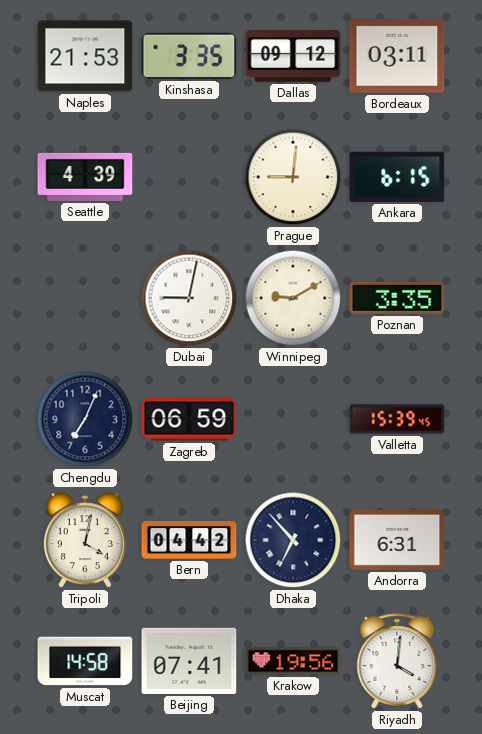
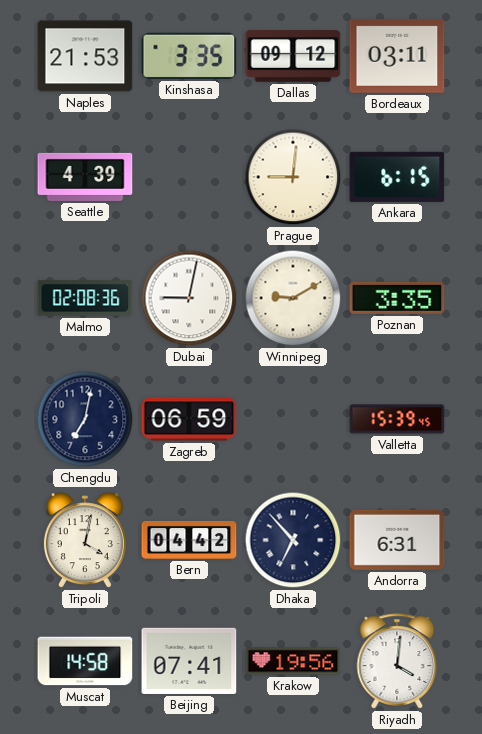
Malmo: none -> 02:08 (85, 298)
Chengdu: 7:04 -> 7:02 (85, 419)
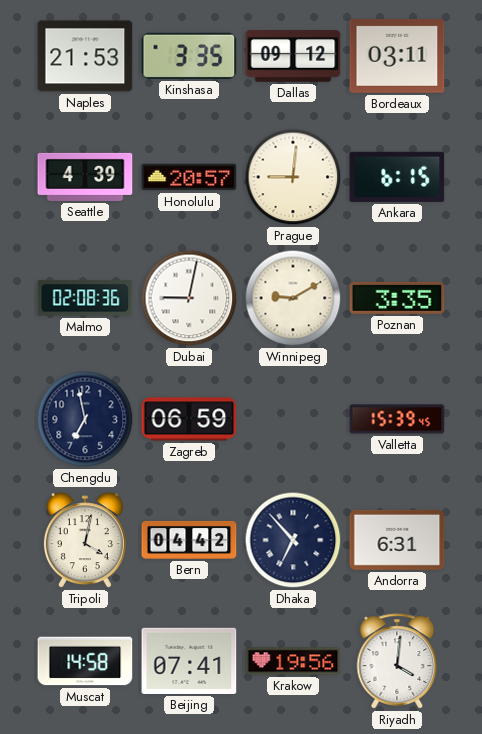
Honolulu: none -> 20:57 (189, 177)
Chengdu: 7:02 -> 6:58 (85, 419)
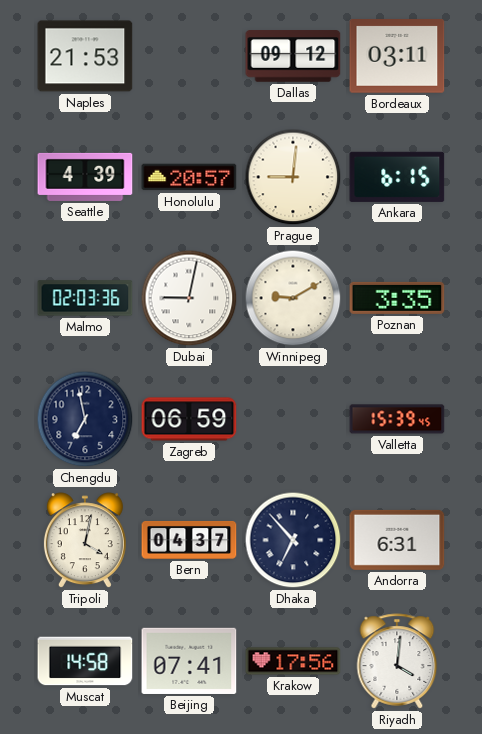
Kinshasa: 3:35 -> none (189, 56)
Malmo: 02:08 -> 02:03 (85, 298)
Bern: 04:42 -> 04:37 (189, 540)
Krakow: 19:56 -> 17:56 (293, 661)
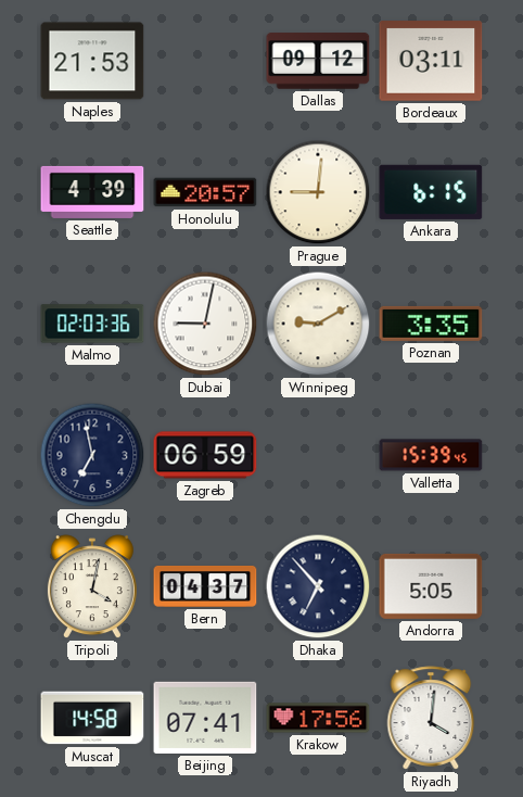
Andorra: 6:31 -> 5:05 (431, 586)
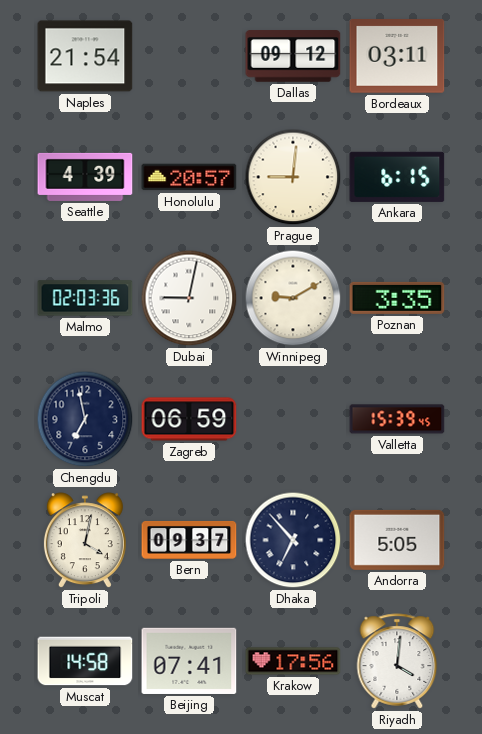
Naples: 21:53 -> 21:54 (85, 56)
Bern: 04:37 -> 09:37 (189, 540)
